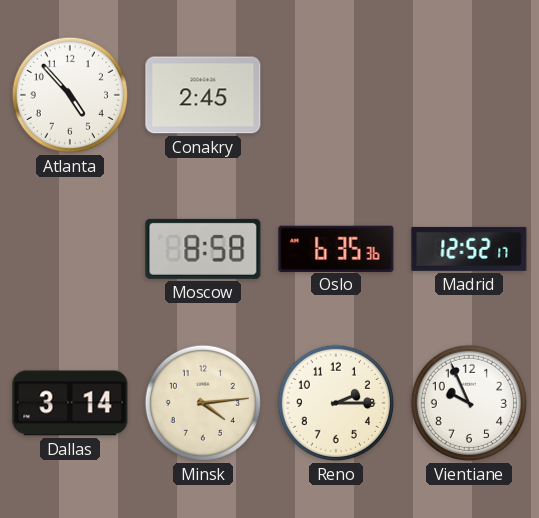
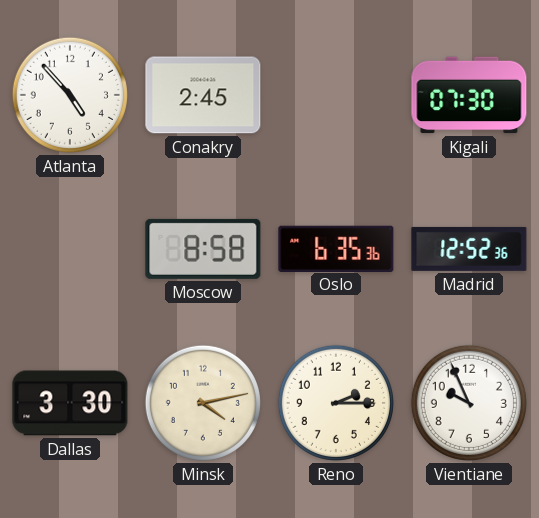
Kigali: none -> 07:30 (469, 95)
Madrid: 12:52:17 -> 12:52:36 (469, 249)
Dallas: 3:14 -> 3:30 (70, 403)
Minsk: 4:14 -> 4:13 (203, 403)
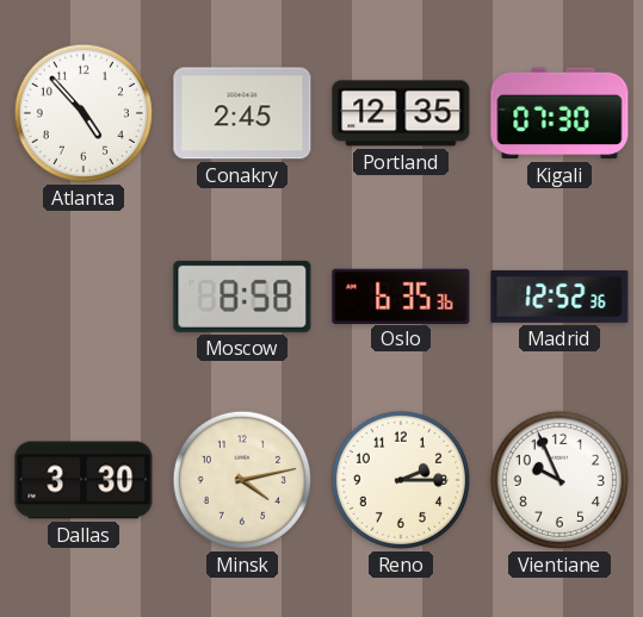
Portland: none -> 12:35 (401, 113)
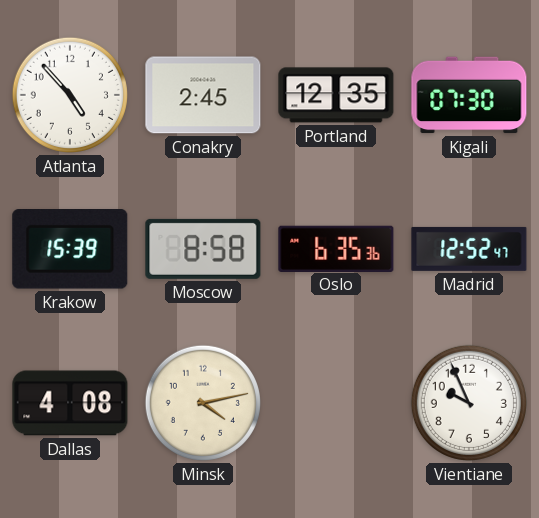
Krakow: none -> 15:39 (70, 250)
Madrid: 12:52:36 -> 12:52:47 (469, 249)
Dallas: 3:30 -> 4:08 (70, 403)
Reno: 2:15 -> none (401, 480)
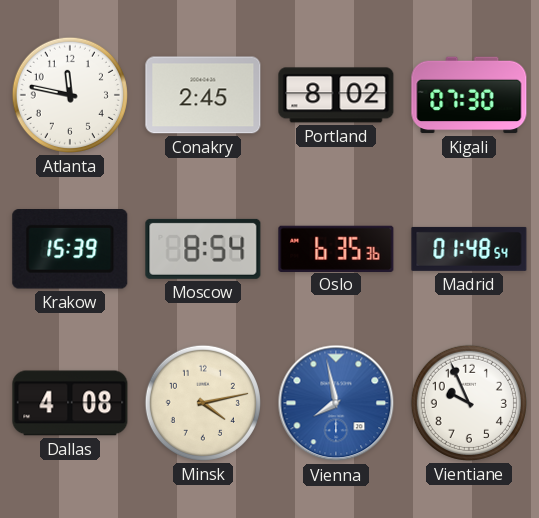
Atlanta: 4:53 -> 11:47 (70, 95)
Portland: 12:35 -> 8:02 (336, 95)
Moscow: 8:58 -> 8:54 (203, 249)
Madrid: 12:52 -> 01:48 (469, 249)
Vienna: none -> 7:58 (336, 403)
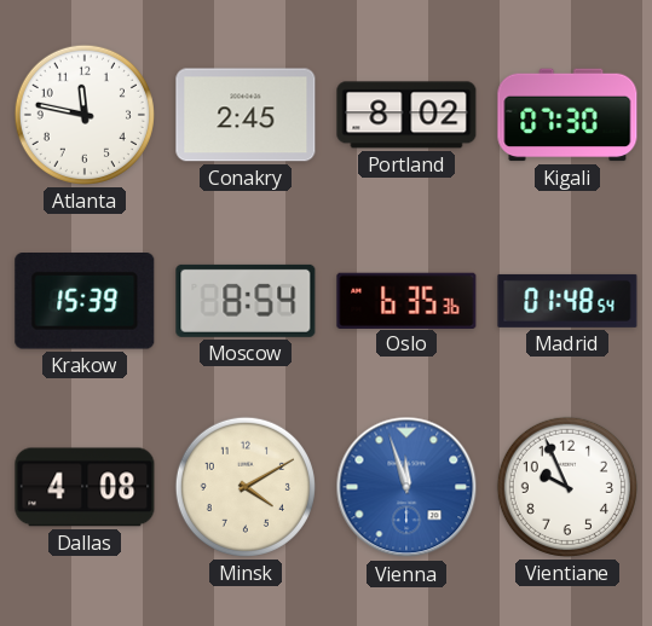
Minsk: 4:13 -> 4:10 (246, 487)
Vienna: 7:58 -> 11:57 (406, 487)
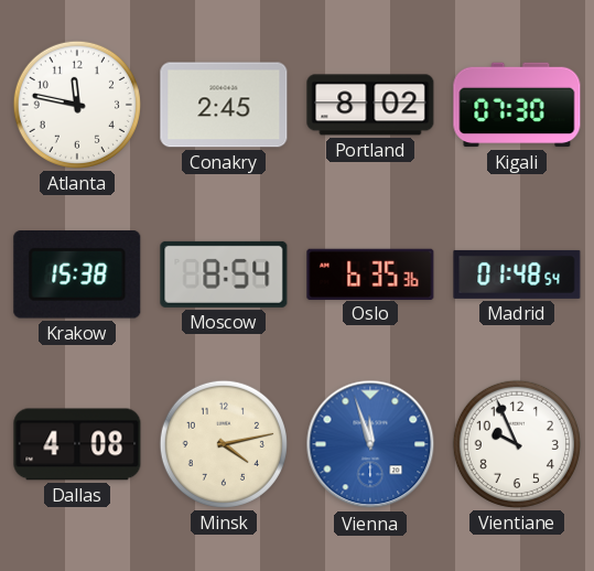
Krakow: 15:39 -> 15:38 (77, 276)
Minsk: 4:10 -> 4:13 (224, 444)
